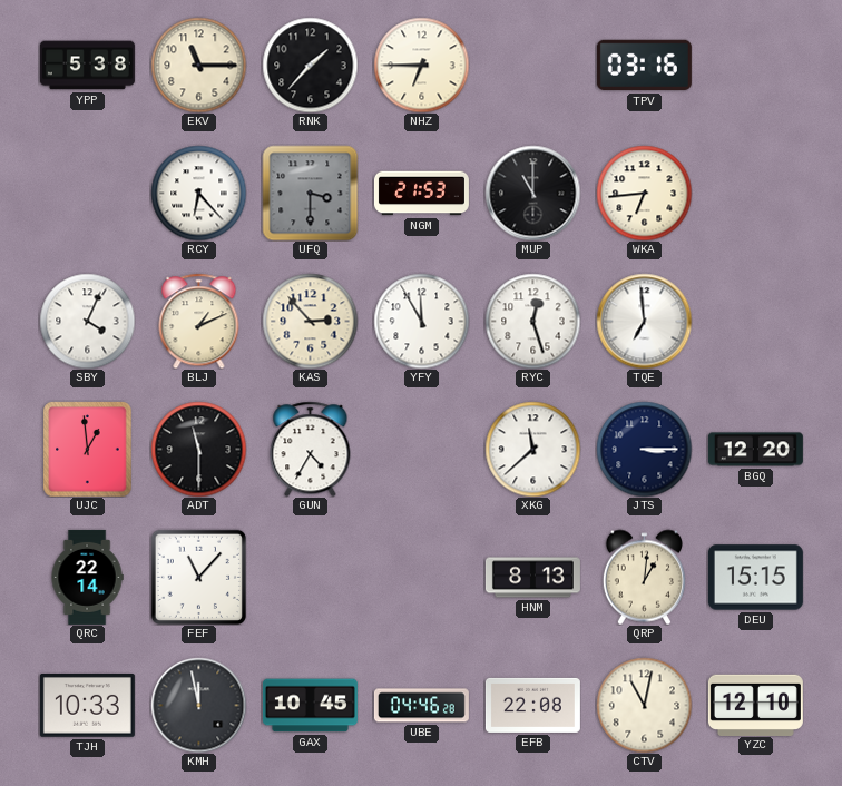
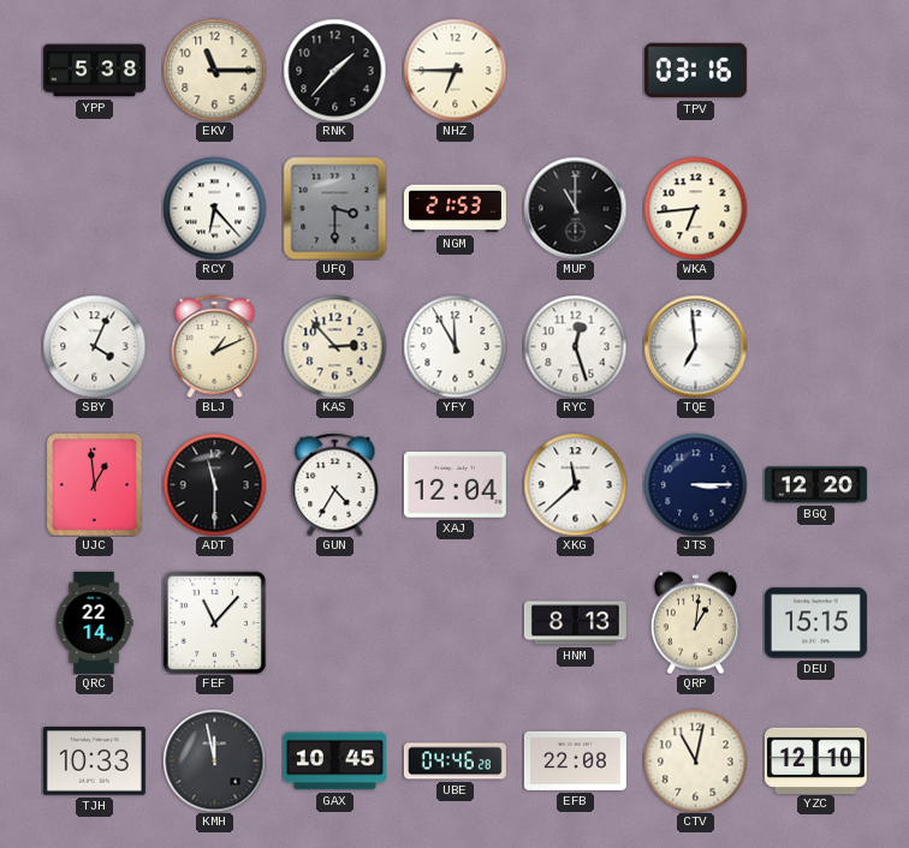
XAJ: none -> 12:04 (454, 485)
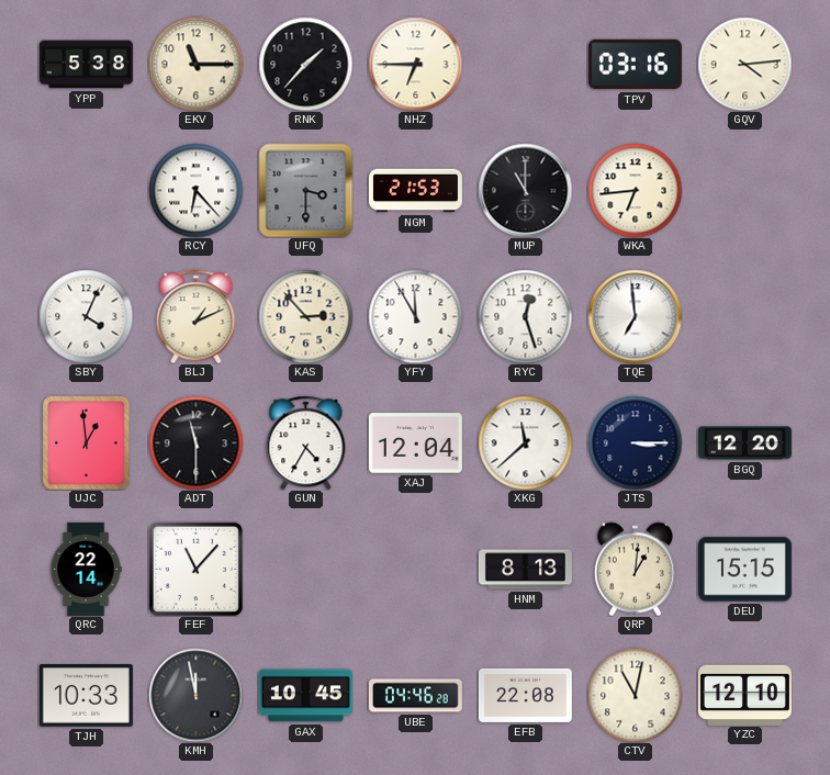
GQV: none -> 4:14 (744, 64)
